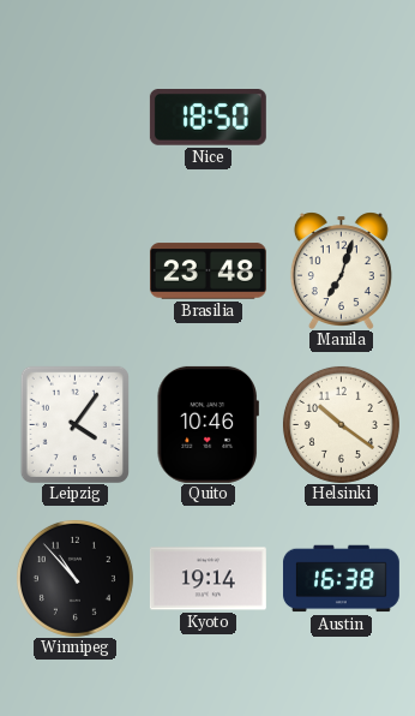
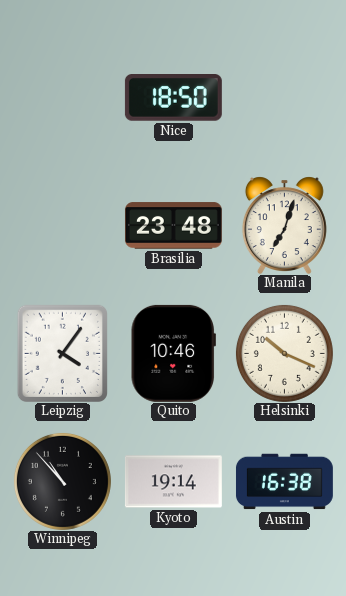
Helsinki: 10:21 -> 10:19 (284, 353)
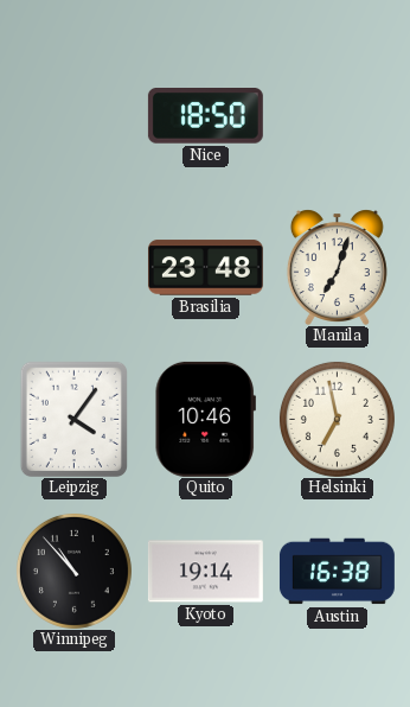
Helsinki: 10:19 -> 6:58 (337, 419)
